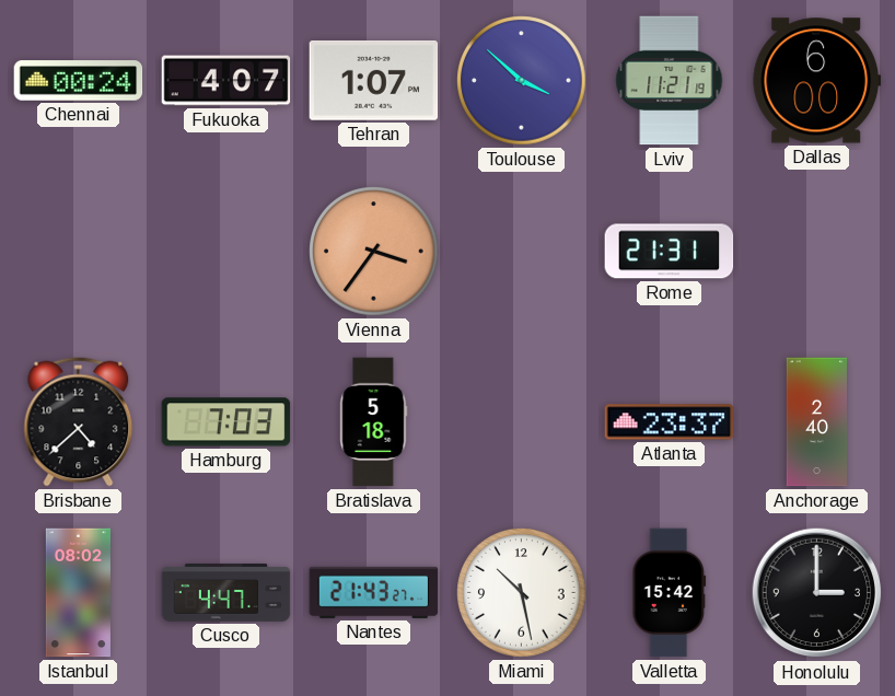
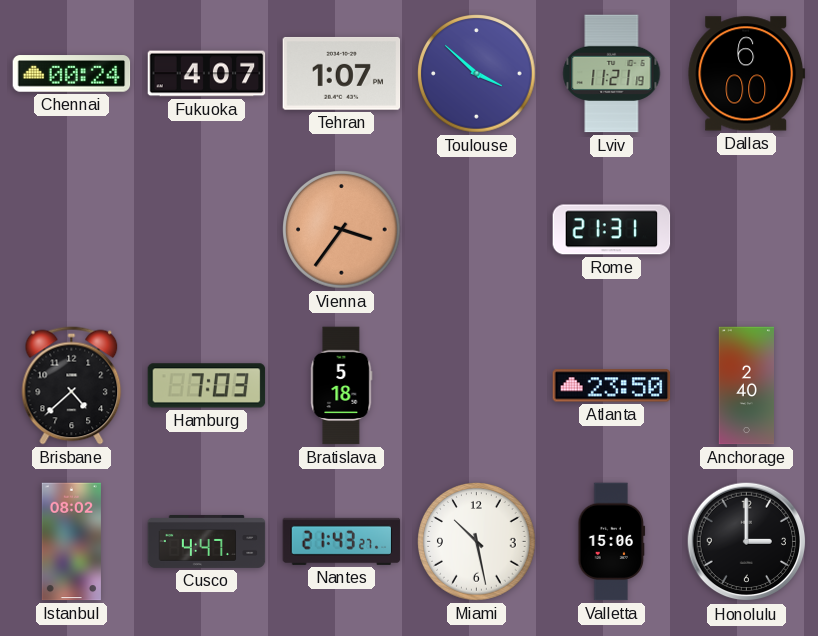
Atlanta: 23:37 -> 23:50 (612, 386)
Valletta: 15:42 -> 15:06 (612, 542)
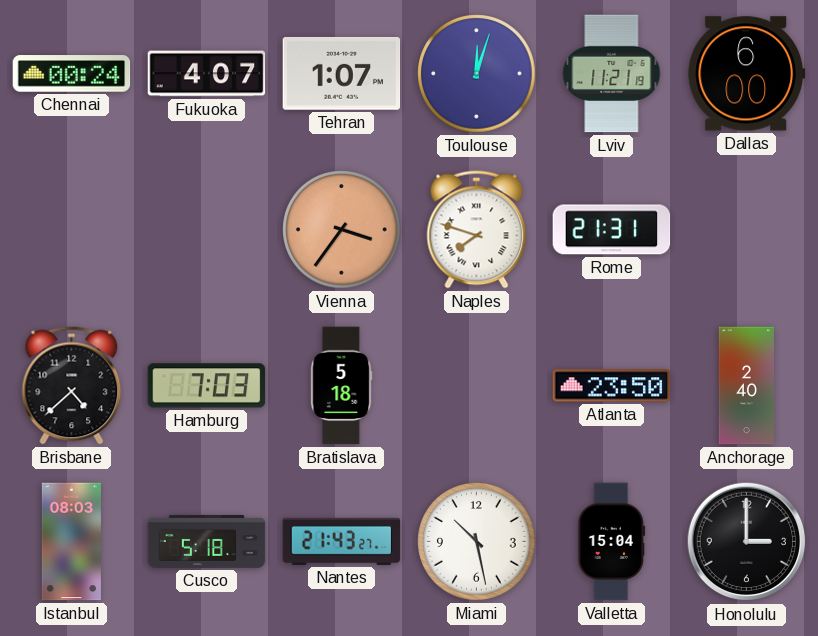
Toulouse: 3:52 -> 12:03 (477, 74)
Naples: none -> 7:48 (477, 230)
Istanbul: 08:02 -> 08:03 (71, 542)
Cusco: 4:47 -> 5:18 (207, 541)
Valletta: 15:06 -> 15:04 (612, 542)
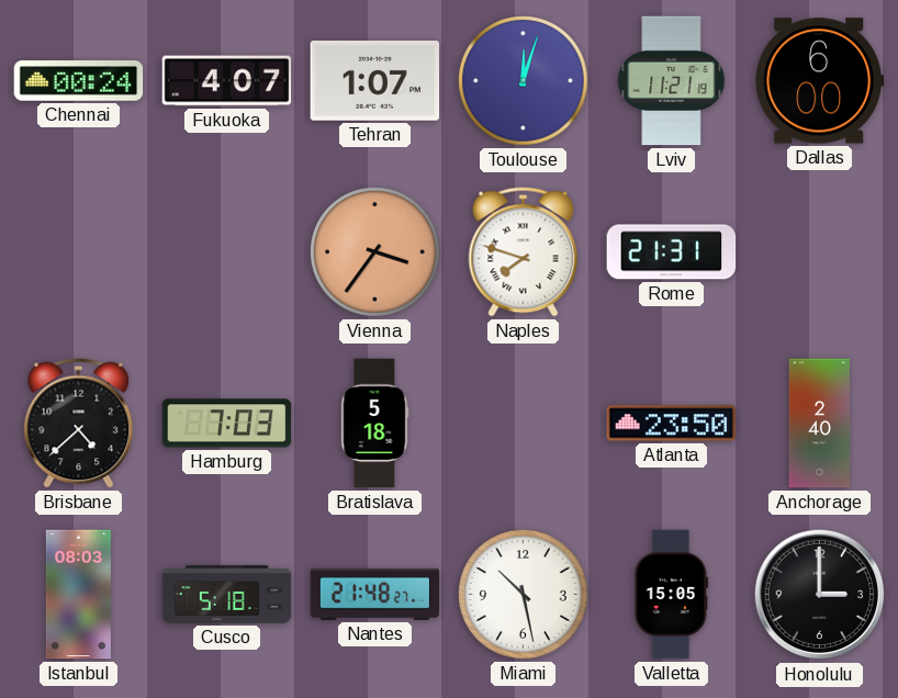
Nantes: 21:43 -> 21:48 (375, 594)
Valletta: 15:04 -> 15:05 (672, 595)
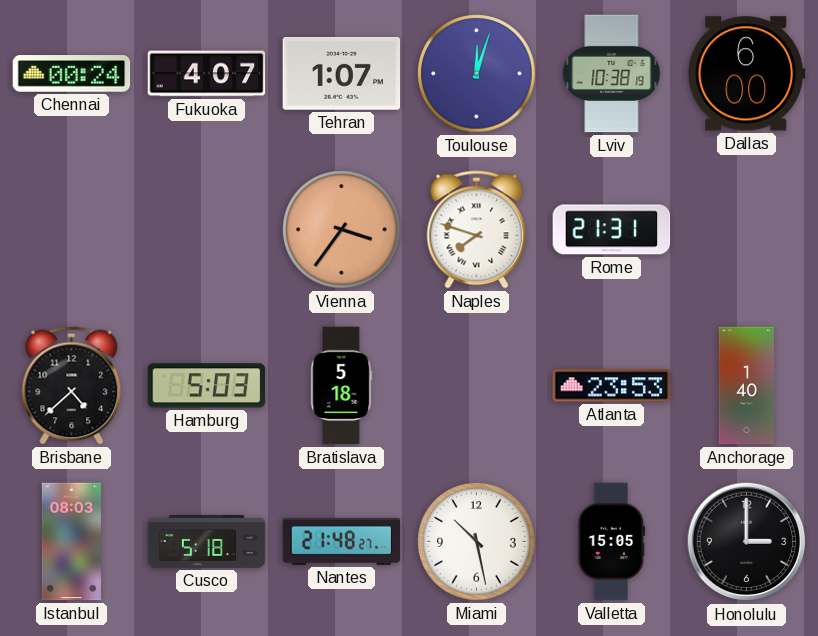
Lviv: 11:21 -> 10:38 (612, 74)
Hamburg: 7:03 -> 5:03 (207, 386)
Atlanta: 23:50 -> 23:53 (612, 386)
Anchorage: 2:40 -> 1:40 (746, 386)
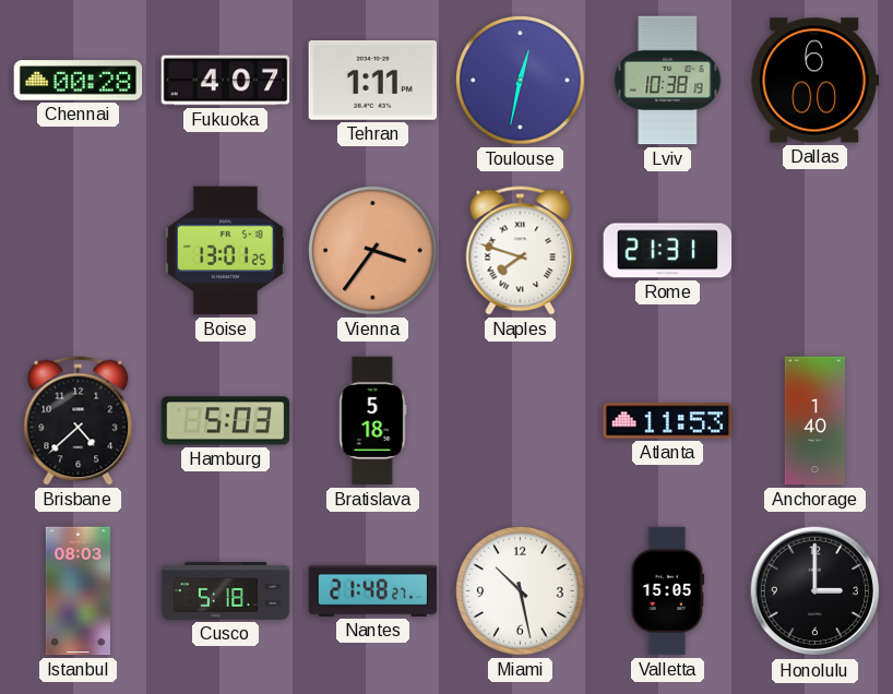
Chennai: 00:24 -> 00:28 (79, 81)
Tehran: 1:07 -> 1:11 (373, 80)
Toulouse: 12:03 -> 12:32 (521, 81)
Boise: none -> 13:01 (225, 251)
Atlanta: 23:53 -> 11:53 (668, 421)
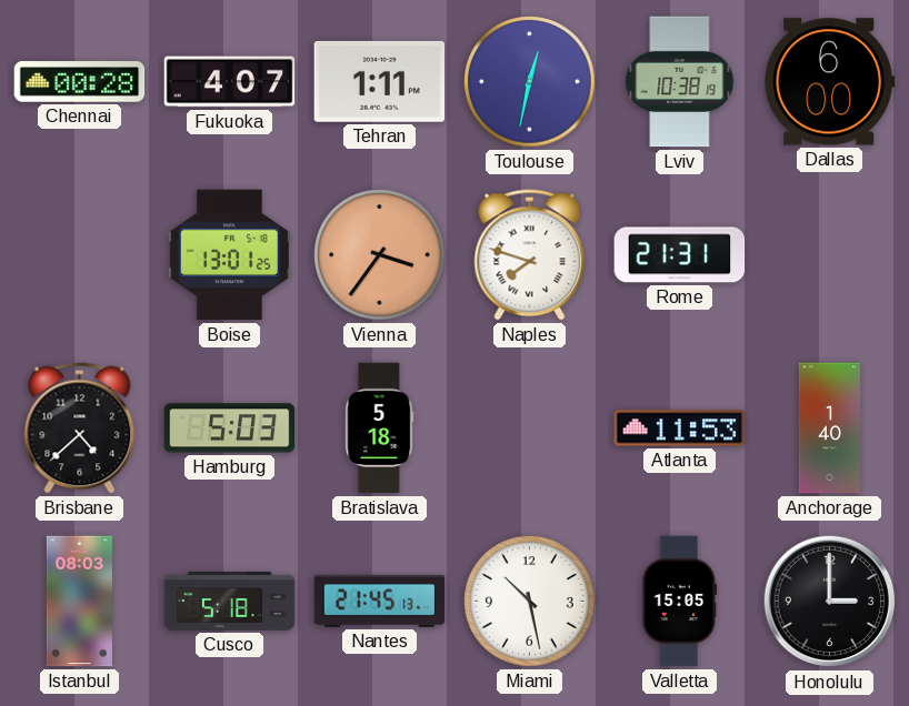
Nantes: 21:48 -> 21:45 (380, 601)
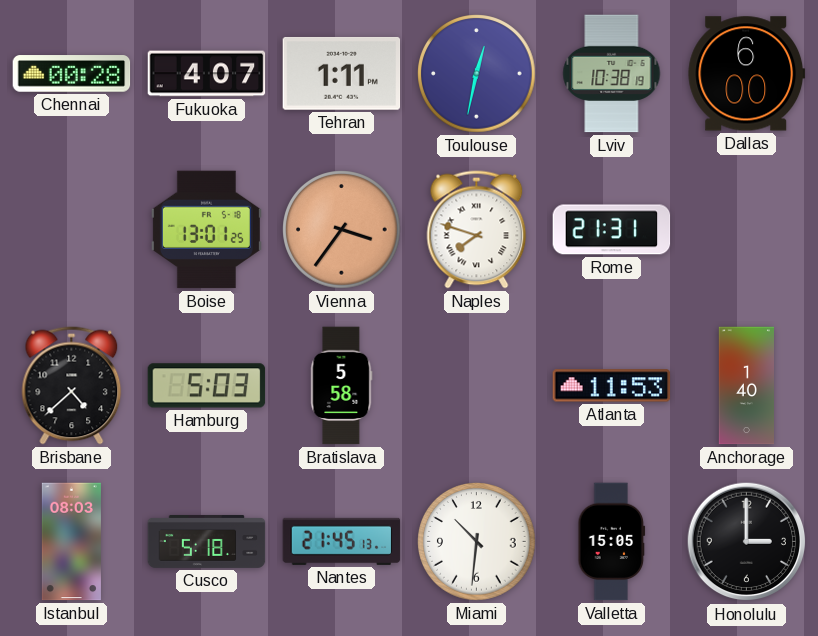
Bratislava: 5:18 -> 5:58 (342, 386)
Miami: 10:28 -> 10:31 (477, 542)
